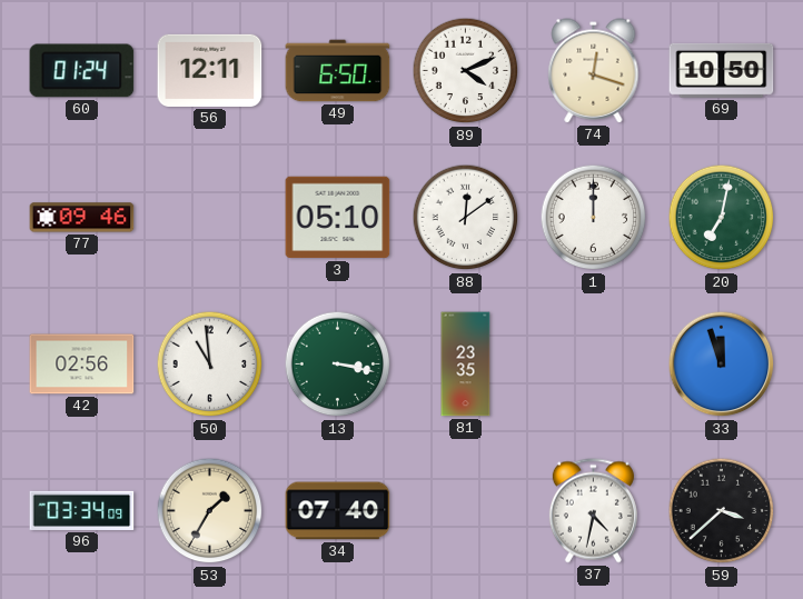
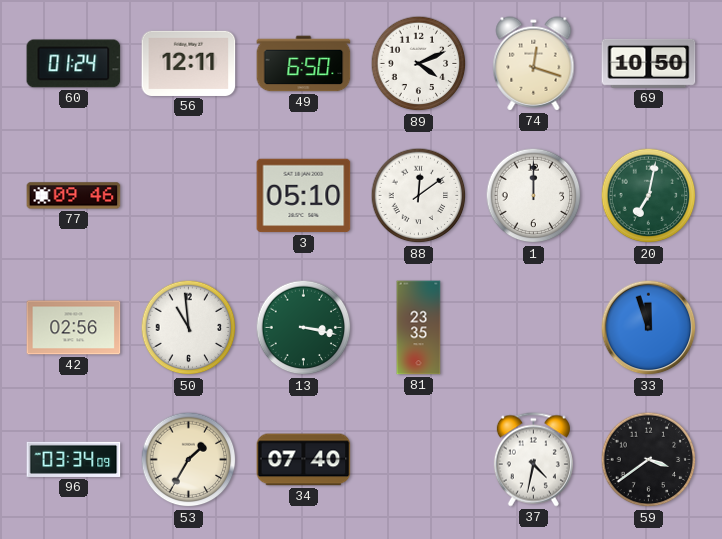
59: 3:38 -> 3:39 (649, 460)
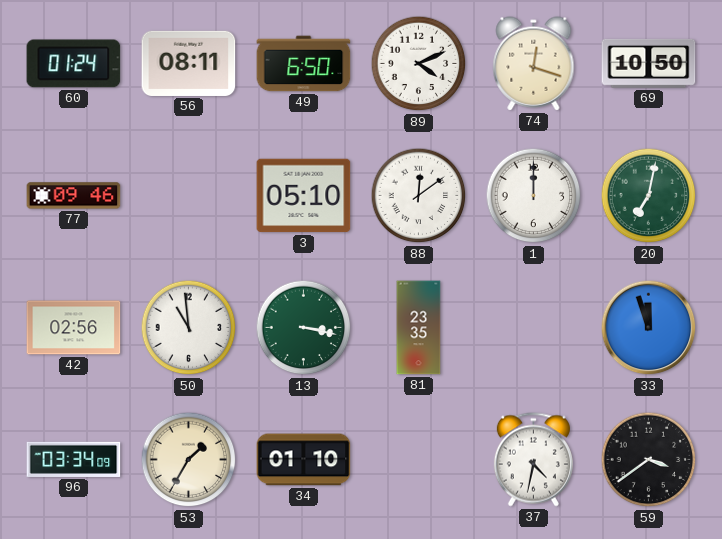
56: 12:11 -> 08:11 (189, 63)
34: 07:40 -> 01:10 (304, 460)
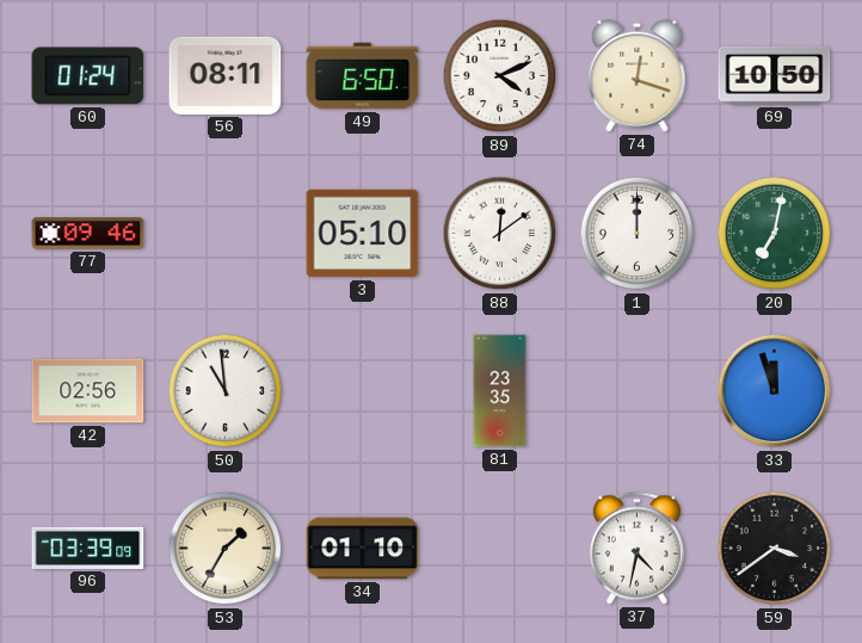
13: 3:17 -> none (304, 328)
96: 03:34 -> 03:39 (88, 548)
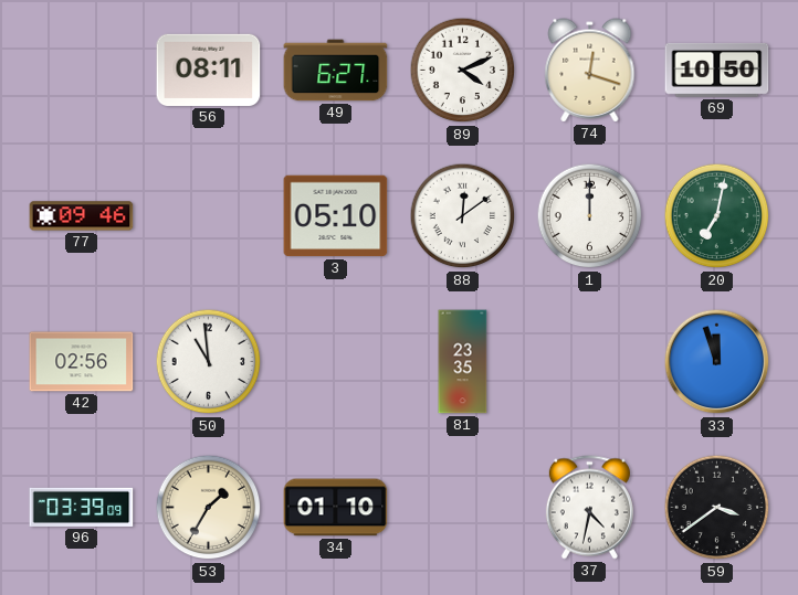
60: 01:24 -> none (88, 76)
49: 6:50 -> 6:27 (336, 71)
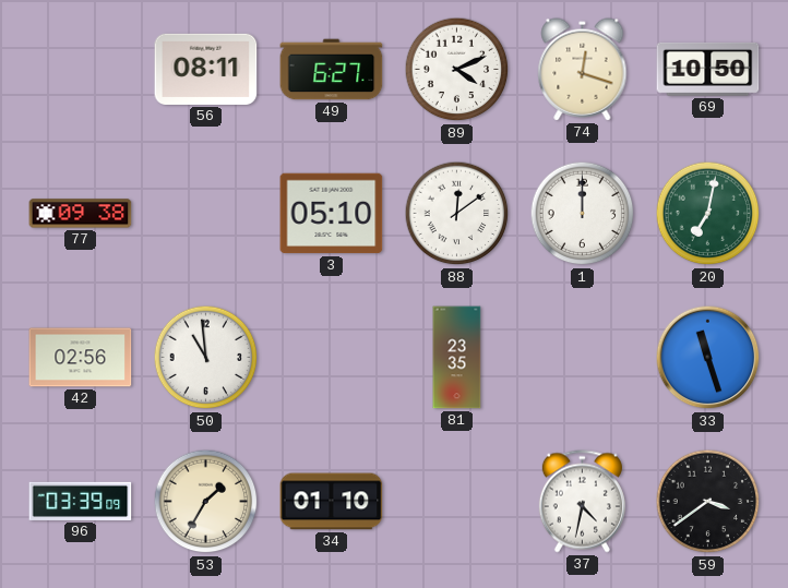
77: 09:46 -> 09:38 (81, 214)
33: 11:57 -> 11:27 (708, 358)
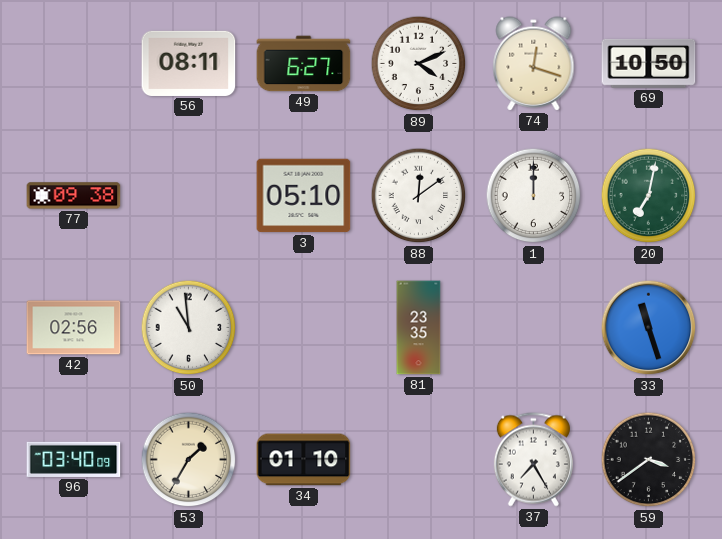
96: 03:39 -> 03:40 (74, 459)
37: 4:32 -> 7:25 (533, 460)
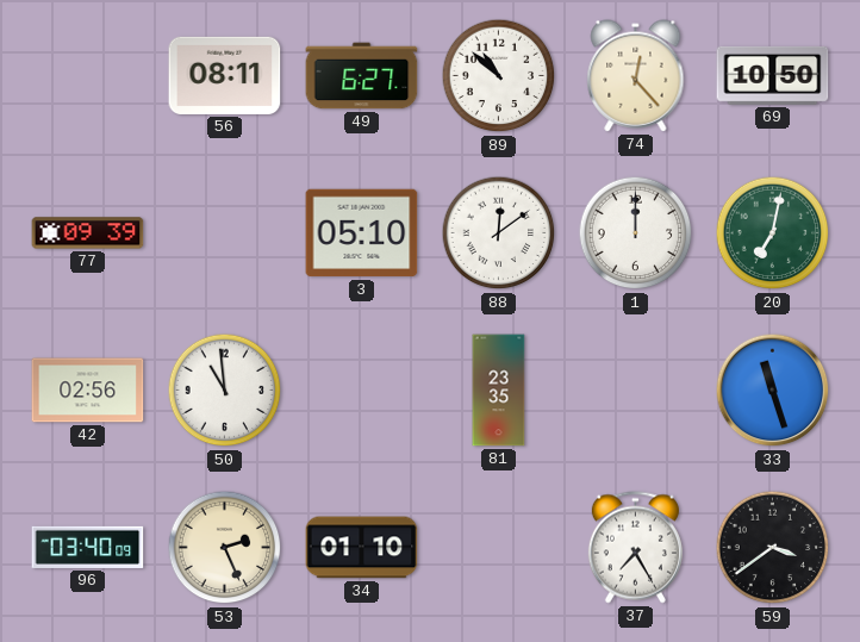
89: 4:11 -> 10:52 (499, 76)
74: 12:18 -> 12:23 (636, 76)
77: 09:38 -> 09:39 (88, 233)
53: 1:35 -> 2:26 (225, 548)
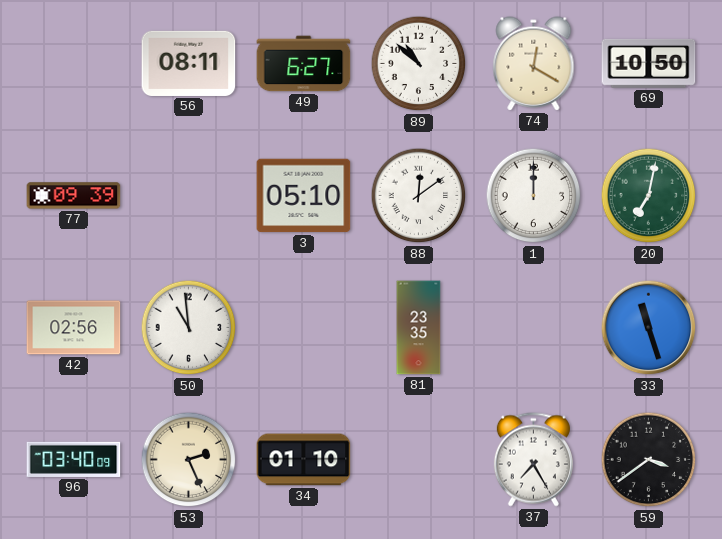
74: 12:23 -> 12:20 (534, 64)
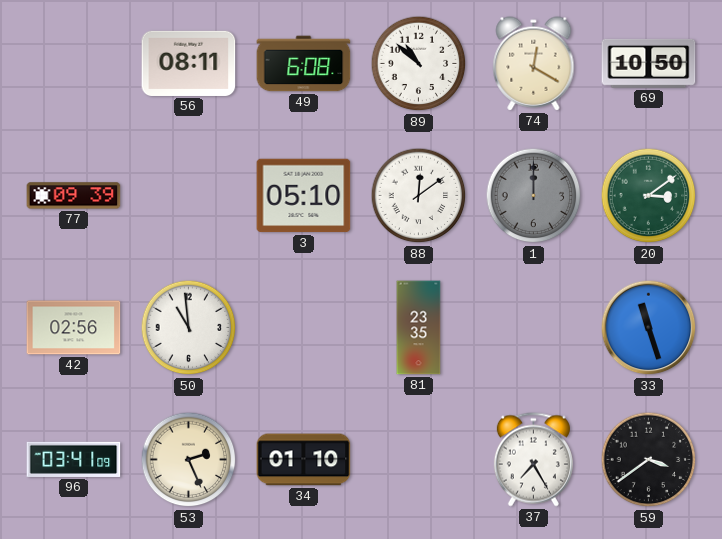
49: 6:27 -> 6:08 (304, 64)
1 dial: white -> grey (534, 196)
20: 7:02 -> 3:09 (649, 196)
96: 03:40 -> 03:41 (74, 459)
